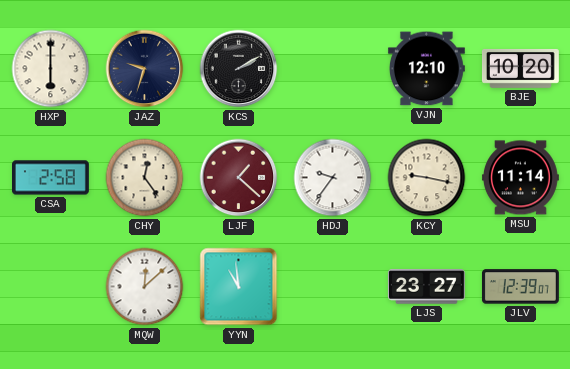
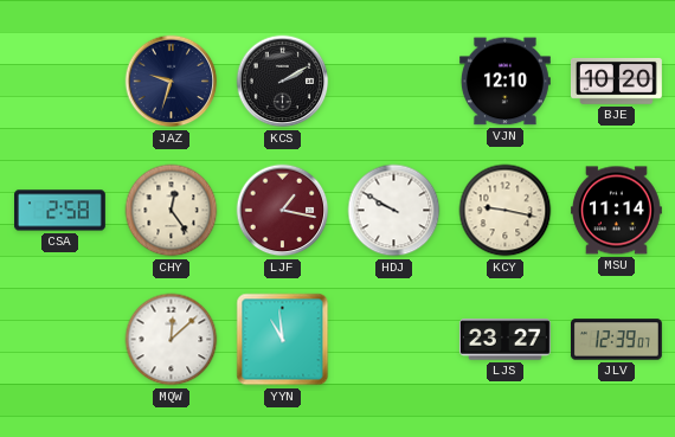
HXP: 6:00 -> none (51, 69)
LJF: 1:22 -> 1:17 (283, 211)
HDJ: 9:36 -> 9:50 (394, 211)
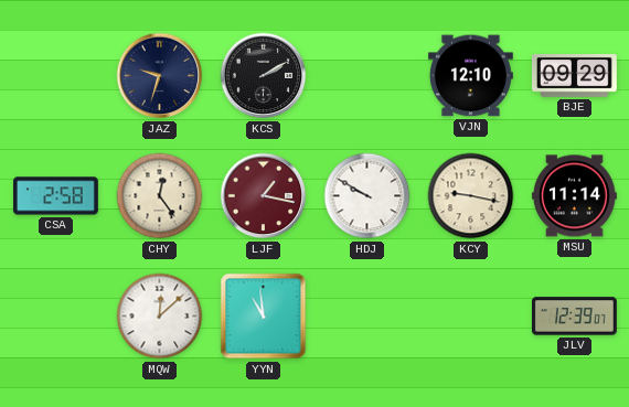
BJE: 10:20 -> 09:29 (574, 75)
LJS: 23:27 -> none (504, 340)
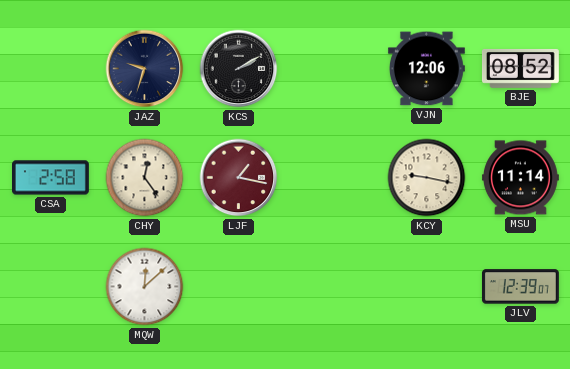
VJN: 12:10 -> 12:06 (426, 69)
BJE: 09:29 -> 08:52 (520, 68)
HDJ: 9:50 -> none (367, 196)
YYN: 10:59 -> none (264, 317)
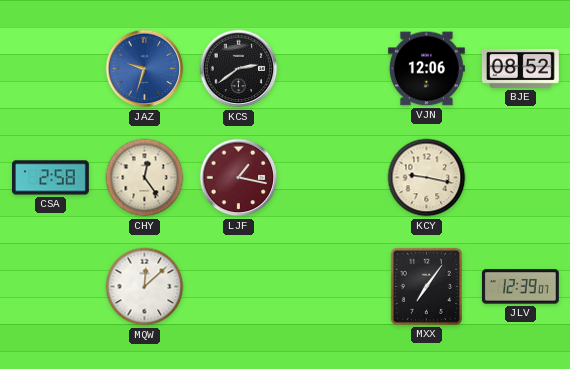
JAZ dial: navy -> blue (145, 69)
KCS: 2:10 -> 2:39 (239, 69)
MSU: 11:14 -> none (520, 178)
MXX: none -> 7:06 (426, 286)
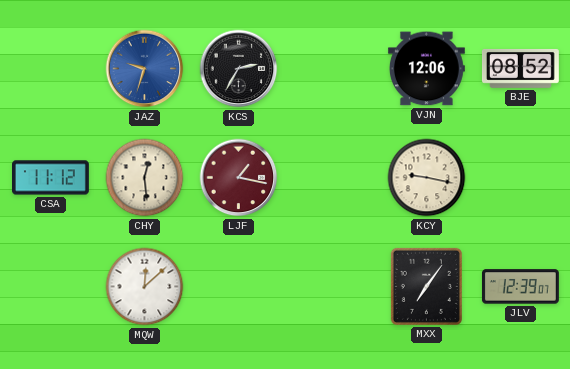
KCS: 2:39 -> 2:35 (239, 69)
CSA: 2:58 -> 11:12 (51, 178)
CHY: 12:24 -> 12:29 (145, 178)
